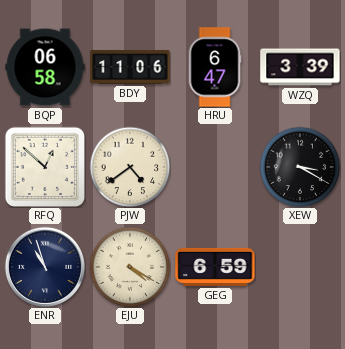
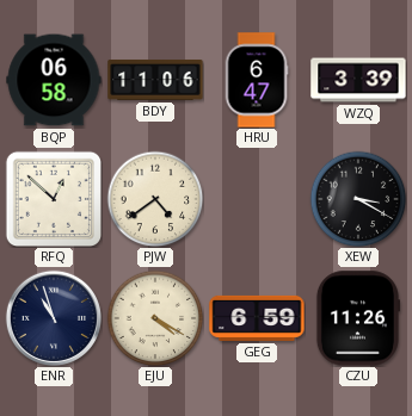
CZU: none -> 11:26 (357, 318)
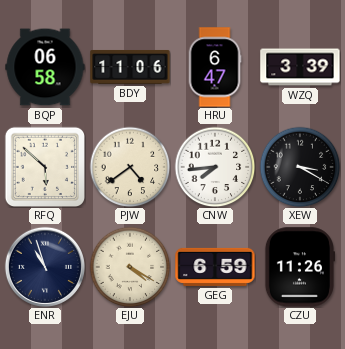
RFQ: 12:52 -> 5:52 (44, 166)
CNW: none -> 7:44 (215, 167)
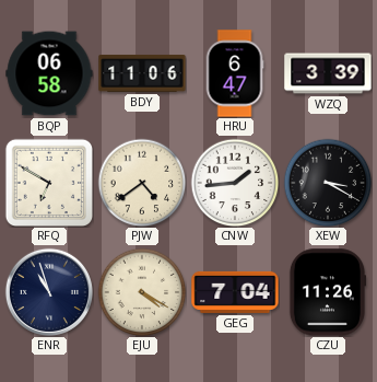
RFQ: 5:52 -> 6:50 (48, 182)
CNW: 7:44 -> 1:44 (235, 183)
GEG: 6:59 -> 7:04 (235, 292)
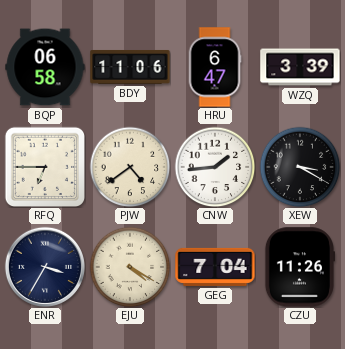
RFQ: 6:50 -> 6:45 (44, 166)
ENR: 10:57 -> 3:35 (45, 267)
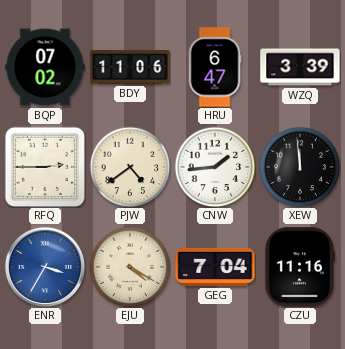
BQP: 06:58 -> 07:02 (45, 67)
RFQ: 6:45 -> 2:45 (44, 166)
XEW: 3:20 -> 11:59 (300, 167)
ENR dial: navy -> blue (45, 267)
CZU: 11:26 -> 11:16 (299, 267)
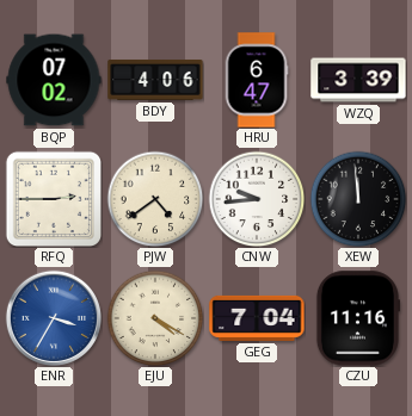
BDY: 11:06 -> 4:06 (155, 80)
CNW: 1:44 -> 9:44 (257, 199)
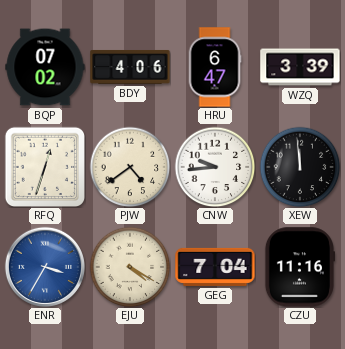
RFQ: 2:45 -> 12:33 (44, 166)
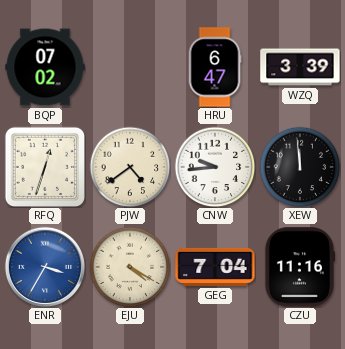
BDY: 4:06 -> none (130, 67)
